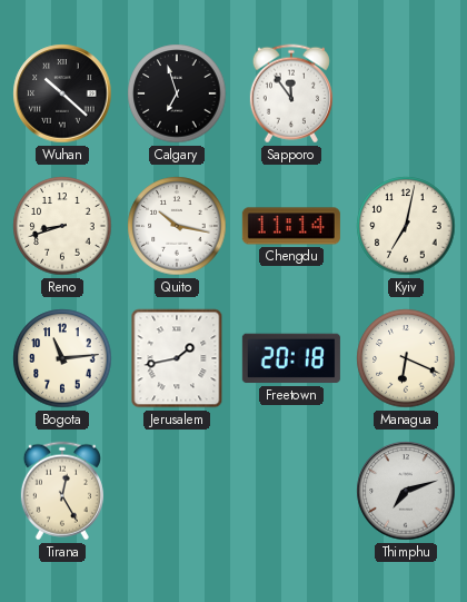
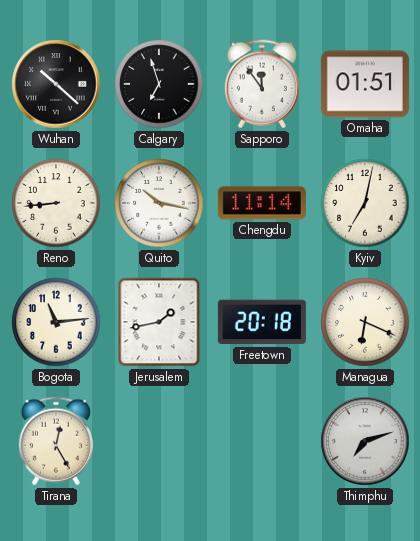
Omaha: none -> 01:51 (365, 84)
Reno: 8:42 -> 8:44 (56, 203)
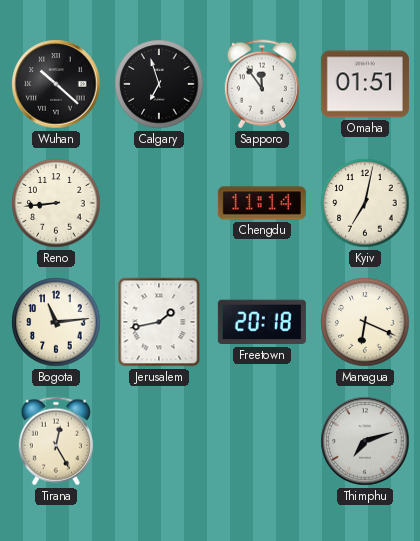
Quito: 10:17 -> none (159, 203)
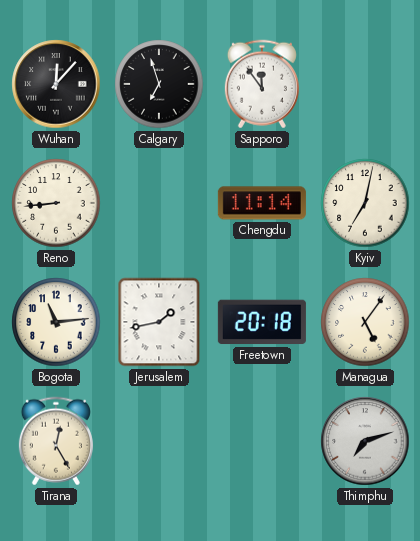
Wuhan: 10:22 -> 12:07 (56, 84)
Omaha: 01:51 -> none (365, 84)
Managua: 6:19 -> 5:06 (365, 322)
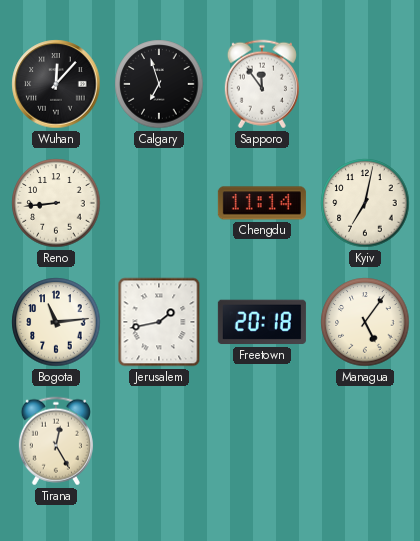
Thimphu: 7:12 -> none (365, 441)
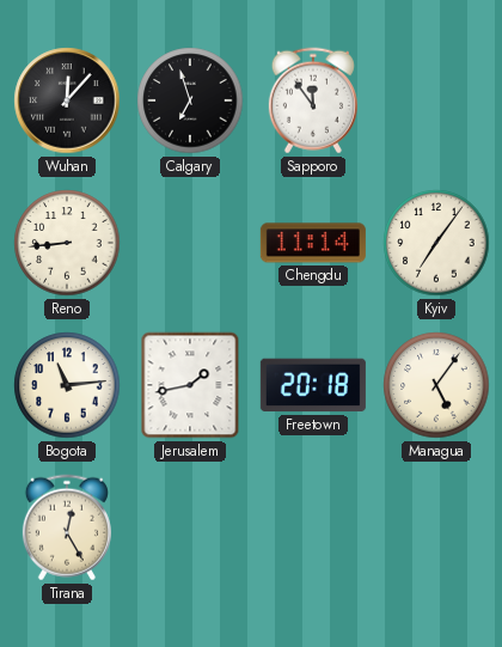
Kyiv: 7:02 -> 7:06 (436, 243)
